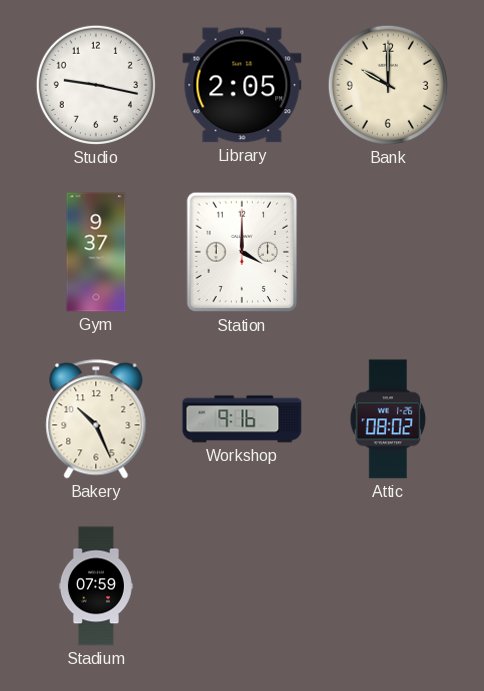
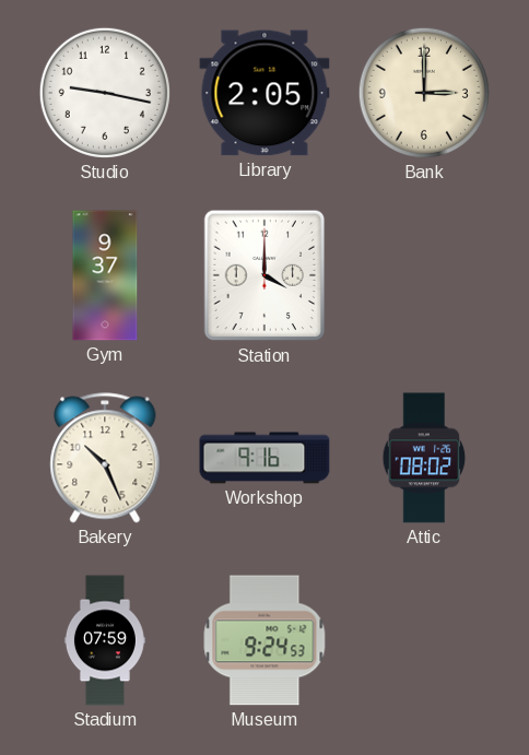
Bank: 10:00 -> 3:00 (424, 93)
Museum: none -> 9:24 (264, 640)
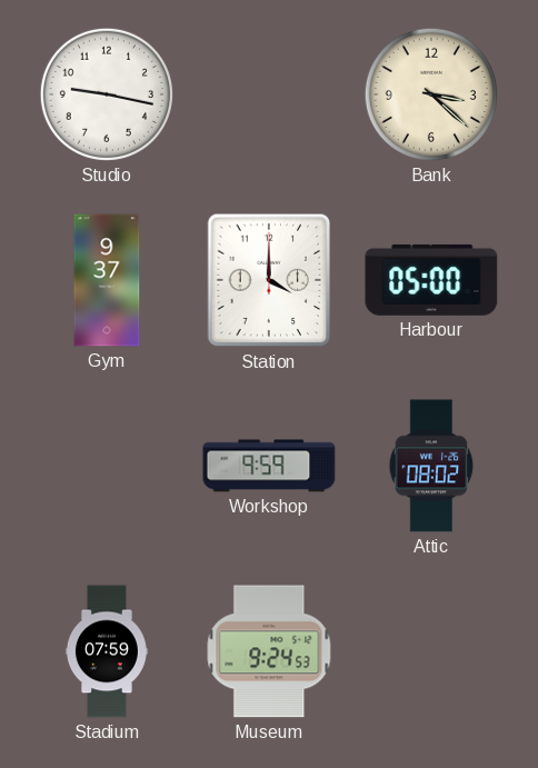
Library: 2:05 -> none (264, 93)
Bank: 3:00 -> 3:22 (431, 94)
Harbour: none -> 05:00 (431, 280)
Bakery: 10:26 -> none (105, 458)
Workshop: 9:16 -> 9:59 (269, 466)
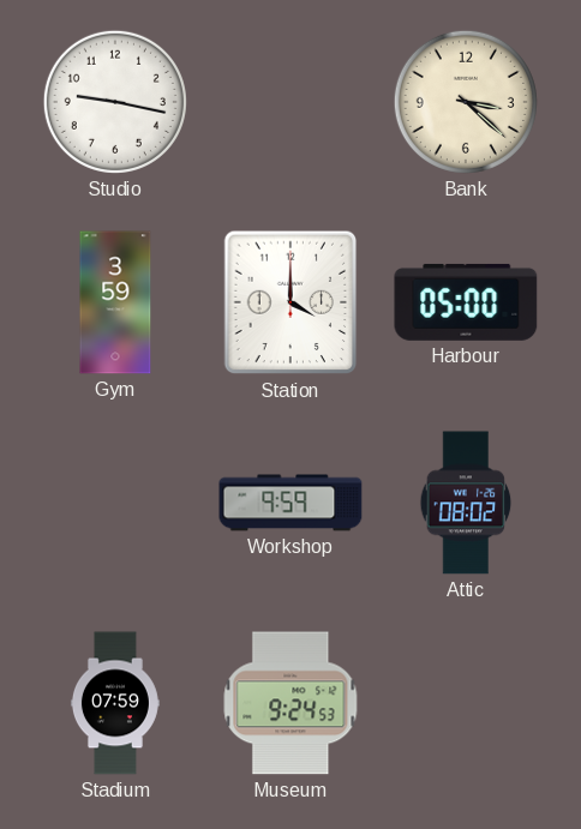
Gym: 9:37 -> 3:59 (115, 302)
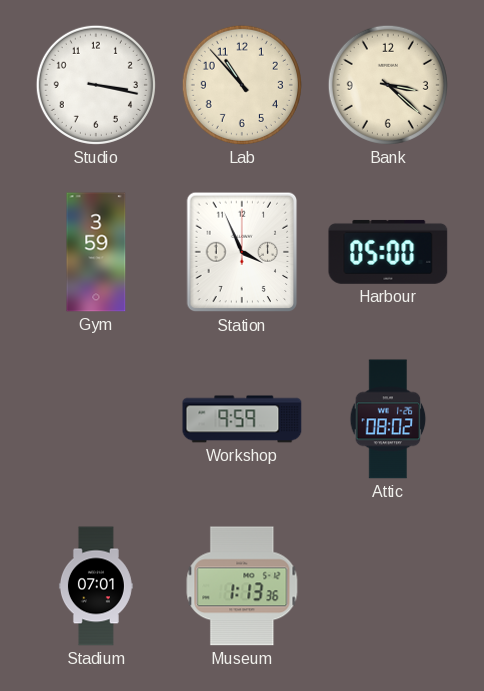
Studio: 9:17 -> 3:17 (96, 85)
Lab: none -> 10:53 (242, 85)
Station: 4:00 -> 3:56 (242, 252)
Stadium: 07:59 -> 07:01 (96, 586)
Museum: 9:24 -> 1:13 (242, 586)
